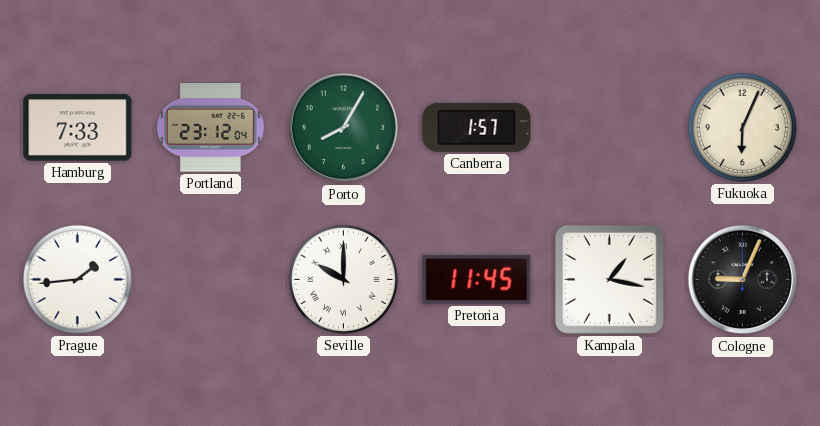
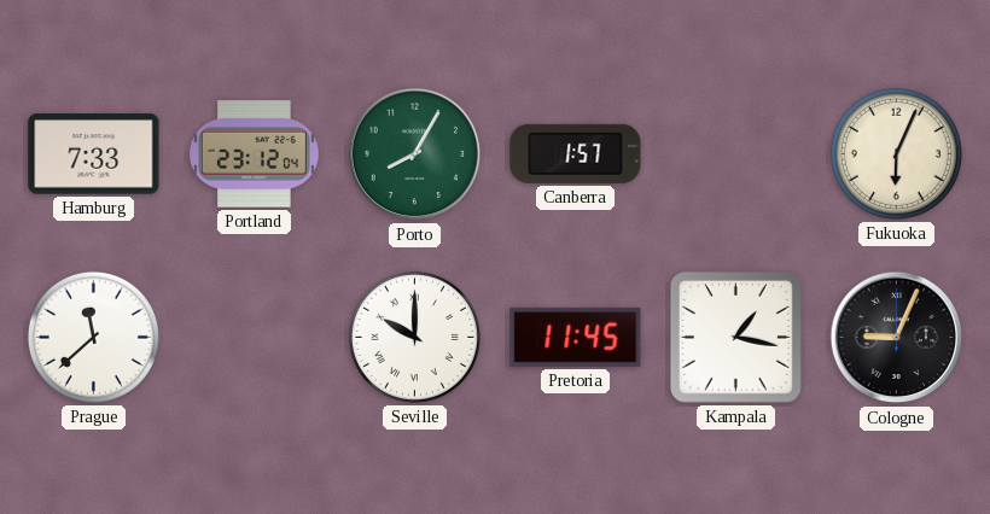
Prague: 1:44 -> 11:38 (93, 337)
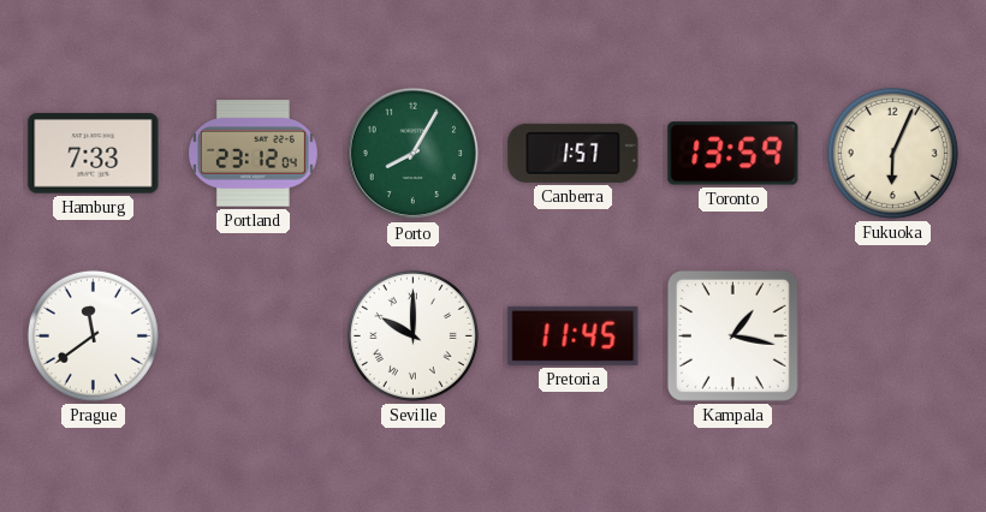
Toronto: none -> 13:59 (733, 154)
Prague: 11:38 -> 11:39 (93, 335)
Cologne: 9:04 -> none (897, 338)
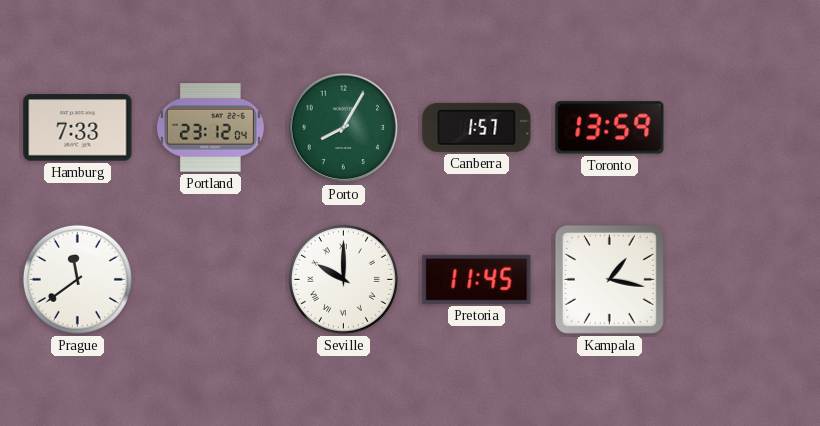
Fukuoka: 6:04 -> none (892, 153)
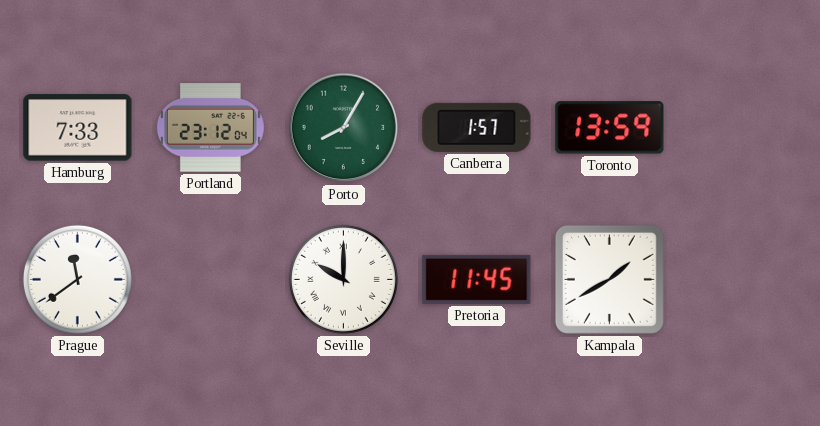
Kampala: 1:17 -> 1:40 (609, 279)
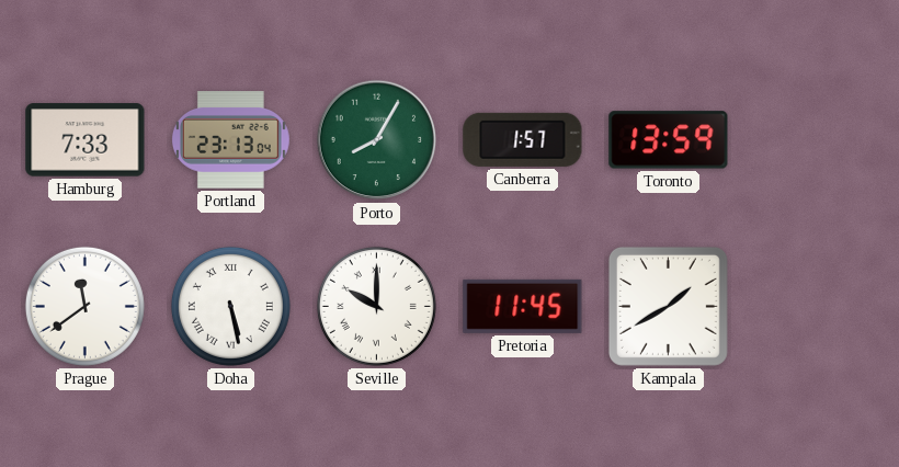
Portland: 23:12 -> 23:13 (230, 140)
Doha: none -> 5:28 (230, 306)
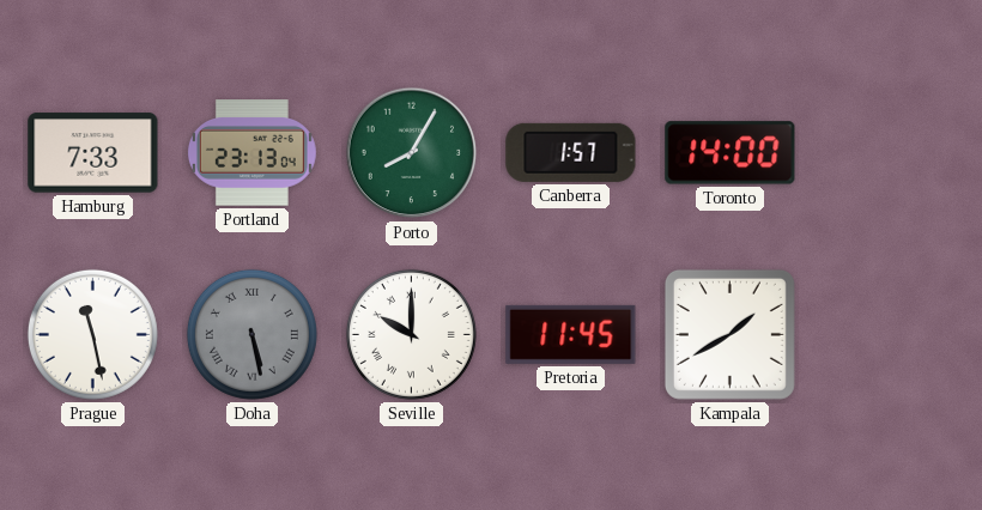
Toronto: 13:59 -> 14:00 (731, 153)
Prague: 11:39 -> 11:28 (92, 334)
Doha dial: white -> grey (251, 334)
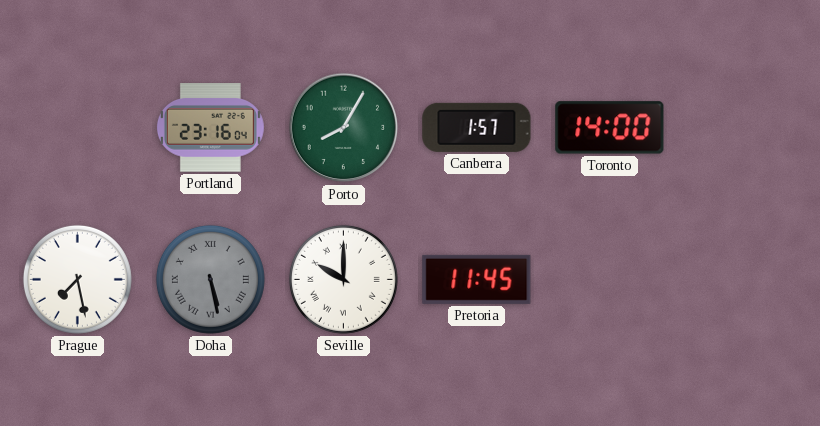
Hamburg: 7:33 -> none (93, 153)
Portland: 23:13 -> 23:16 (210, 128)
Prague: 11:28 -> 7:28 (77, 279)
Kampala: 1:40 -> none (729, 334)
